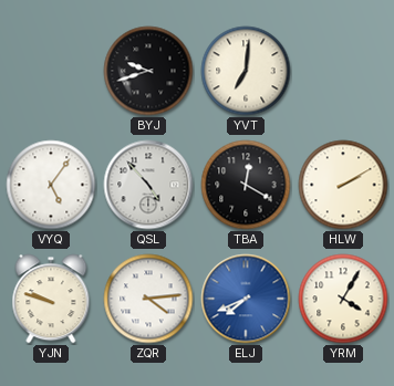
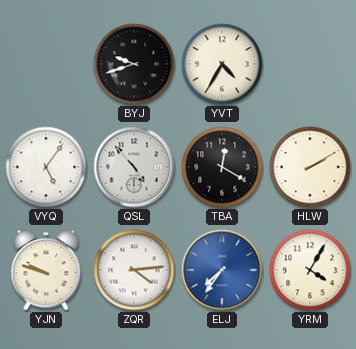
YVT: 7:01 -> 4:35 (222, 64)
ELJ: 7:41 -> 7:36 (222, 270)
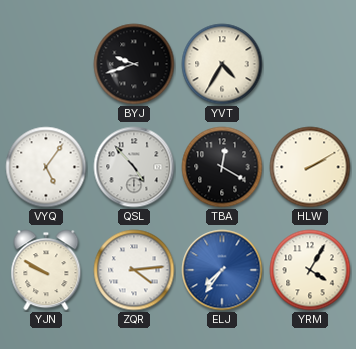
YJN: 9:48 -> 9:50 (46, 270)
